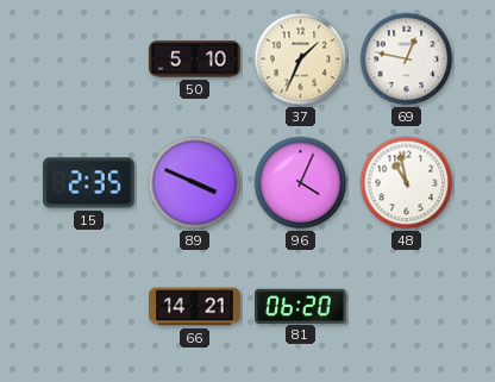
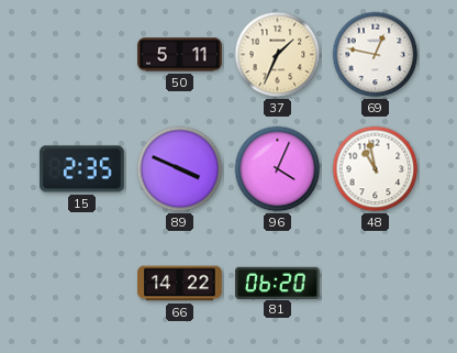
50: 5:10 -> 5:11 (180, 55)
66: 14:21 -> 14:22 (180, 284)
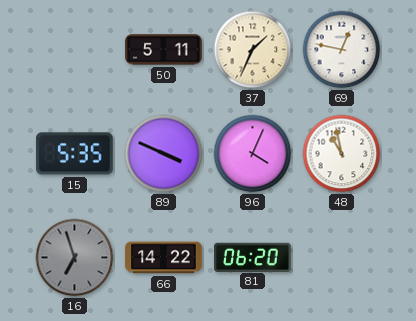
15: 2:35 -> 5:35 (75, 154)
16: none -> 6:57 (75, 258)
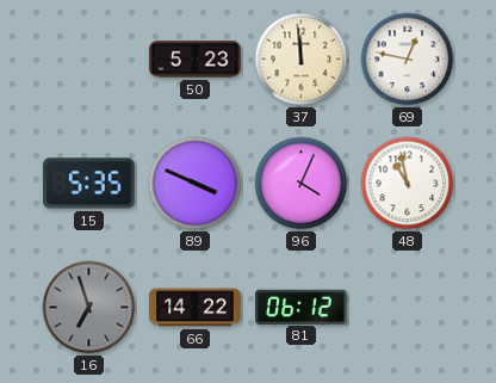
50: 5:11 -> 5:23 (196, 60)
37: 1:34 -> 11:59 (302, 60)
81: 06:20 -> 06:12 (302, 307)
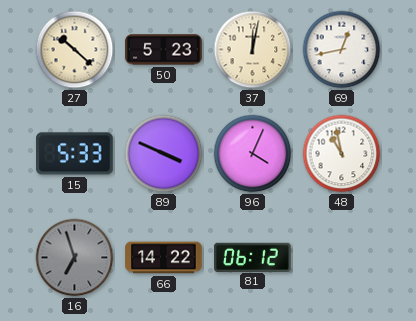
27: none -> 10:22 (75, 50)
37: 11:59 -> 12:02 (253, 50)
69: 12:47 -> 12:43 (342, 50)
15: 5:35 -> 5:33 (75, 154)
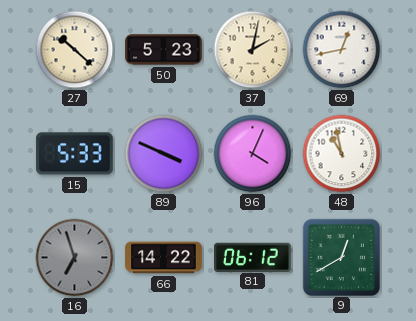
37: 12:02 -> 2:02 (253, 50)
9: none -> 12:40 (341, 257)
